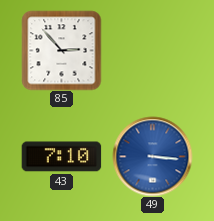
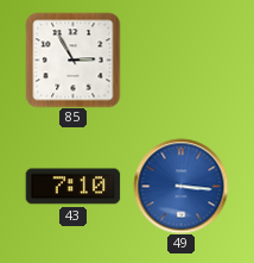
85: 2:53 -> 2:55 (72, 60)
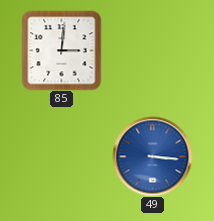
85: 2:55 -> 3:01 (61, 50)
43: 7:10 -> none (72, 187)
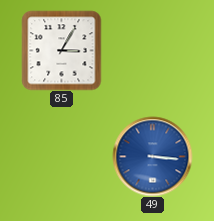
85: 3:01 -> 3:05 (61, 50)
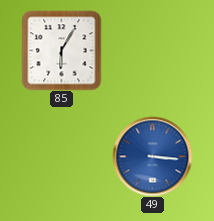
85: 3:05 -> 6:05 (61, 50)
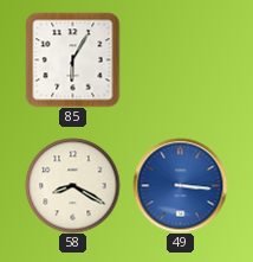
58: none -> 8:20 (72, 185)
